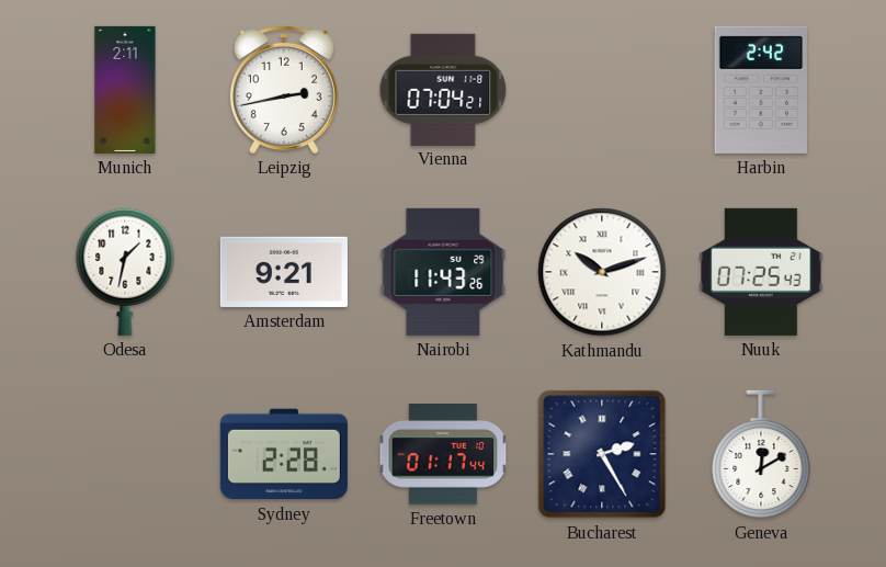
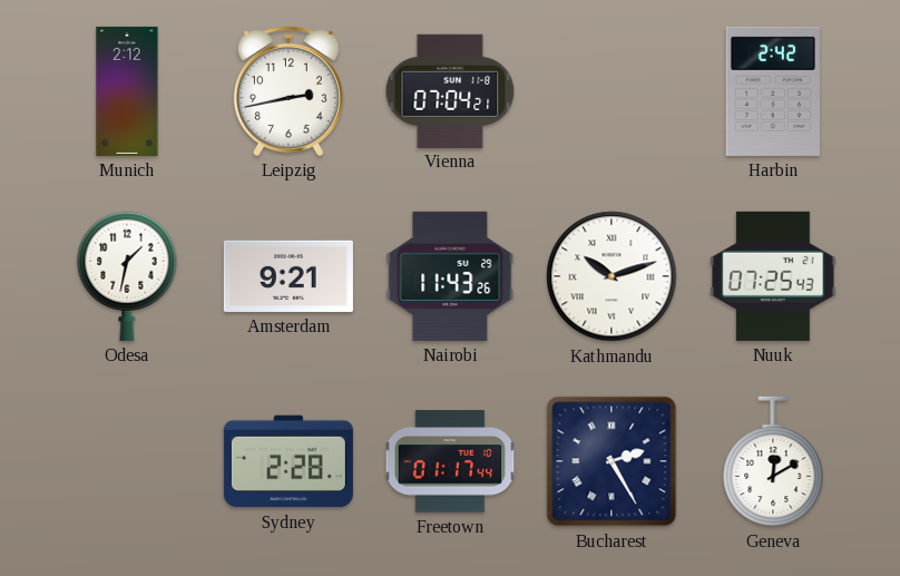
Munich: 2:11 -> 2:12 (127, 91)
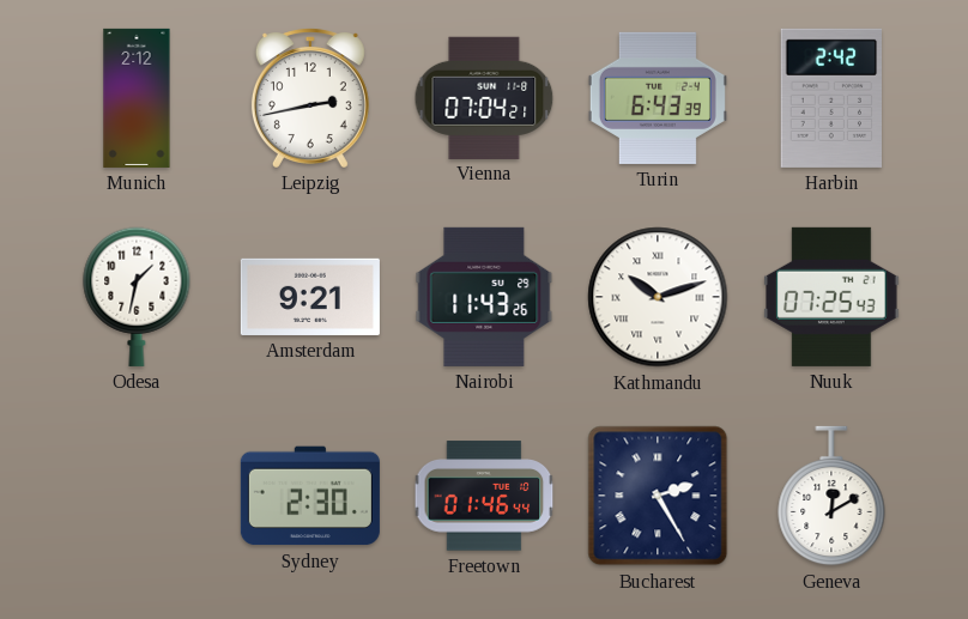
Turin: none -> 6:43 (658, 98)
Sydney: 2:28 -> 2:30 (310, 496)
Freetown: 01:17 -> 01:46 (484, 496)
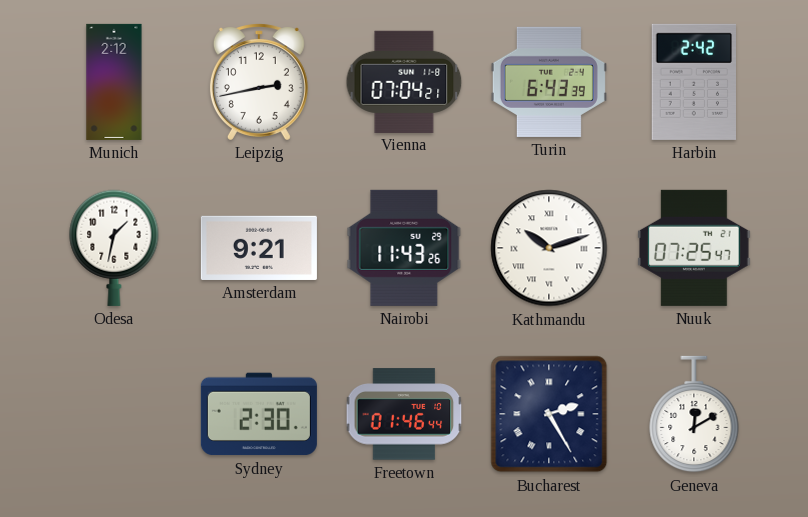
Nuuk: 07:25:43 -> 07:25:47 (694, 248)
